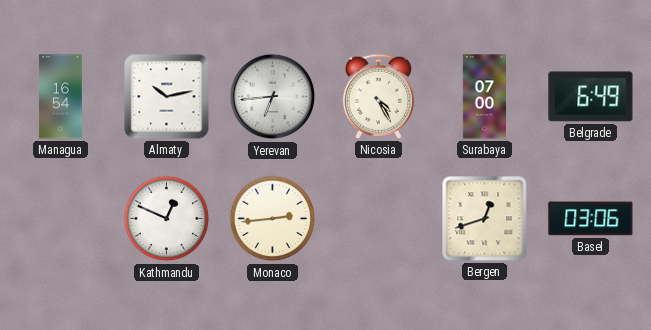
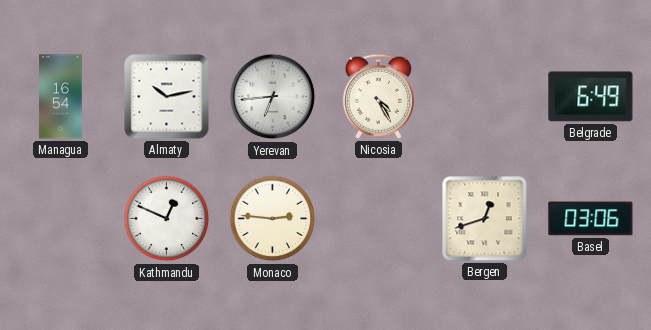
Surabaya: 07:00 -> none (484, 97)
Monaco: 2:44 -> 2:46 (273, 219)
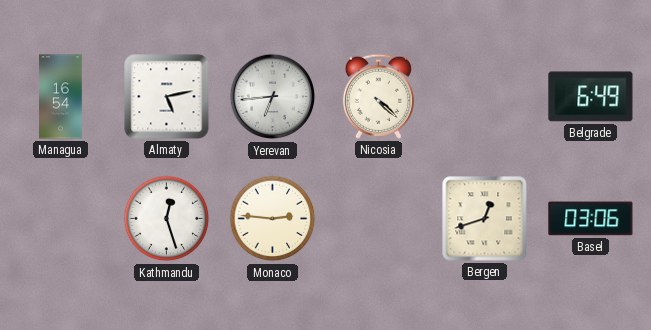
Almaty: 10:13 -> 5:13 (167, 97)
Nicosia: 4:25 -> 4:22 (378, 96)
Kathmandu: 12:49 -> 12:27 (167, 219)
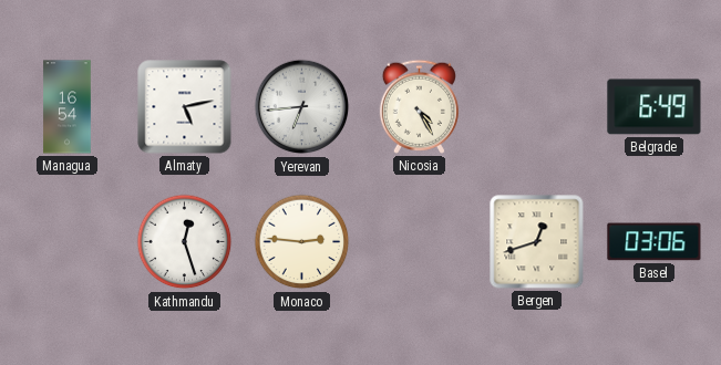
Nicosia: 4:22 -> 4:25 (419, 106)
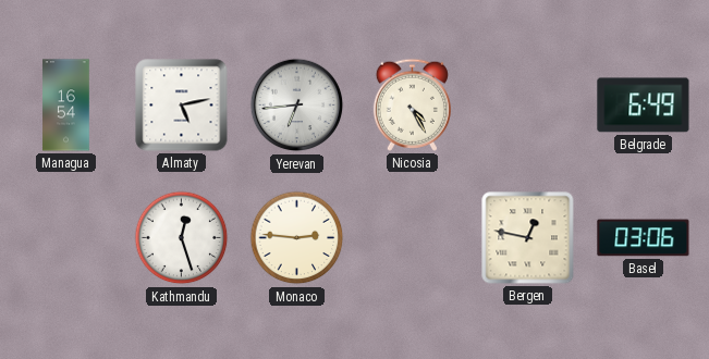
Bergen: 12:42 -> 12:47 (528, 238)
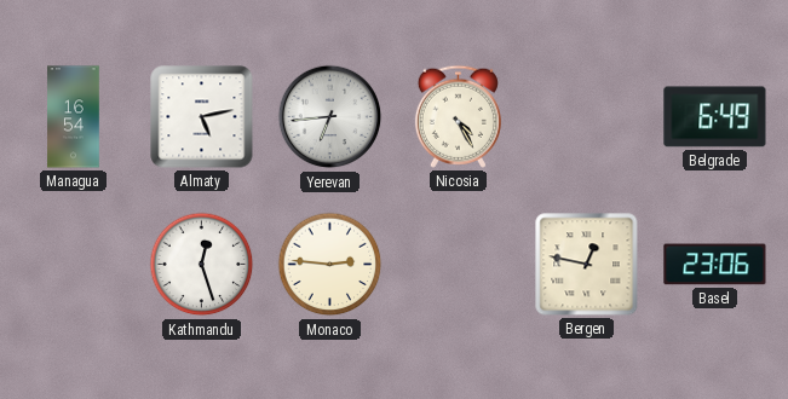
Basel: 03:06 -> 23:06 (715, 265)
